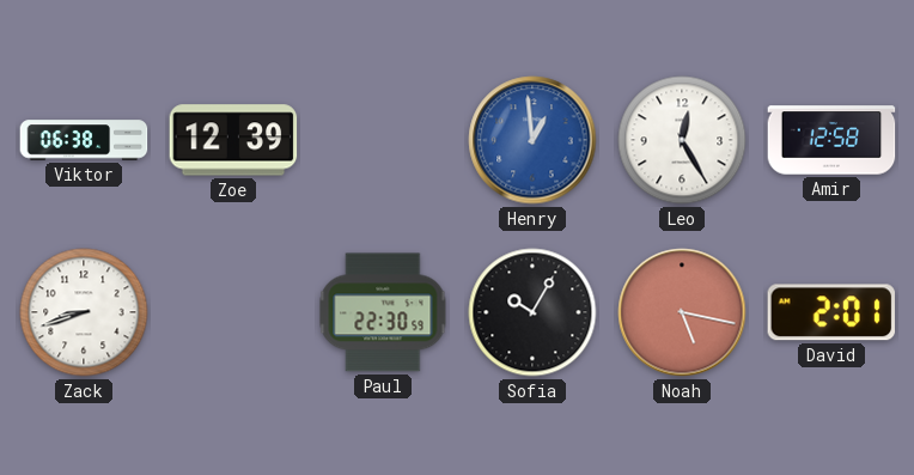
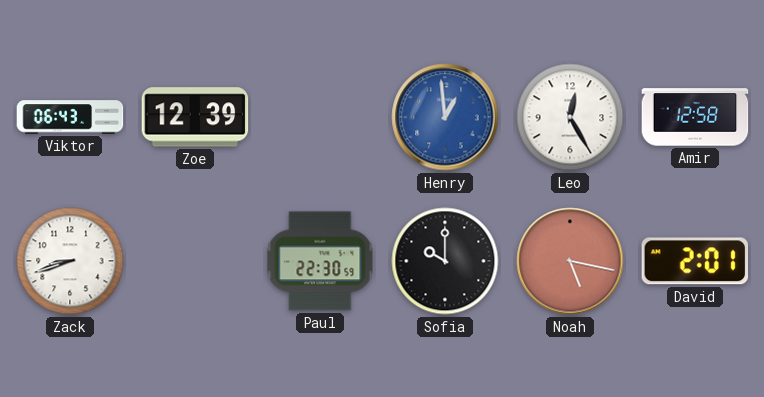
Viktor: 06:38 -> 06:43 (70, 117)
Sofia: 10:05 -> 10:00 (445, 261)
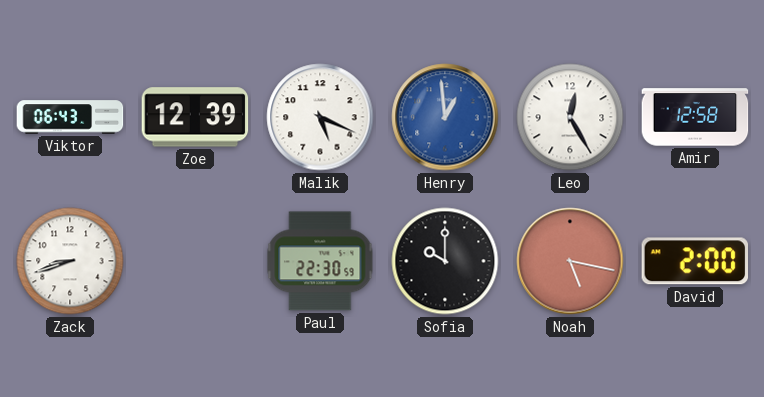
Malik: none -> 5:19 (320, 117)
David: 2:01 -> 2:00 (694, 261)
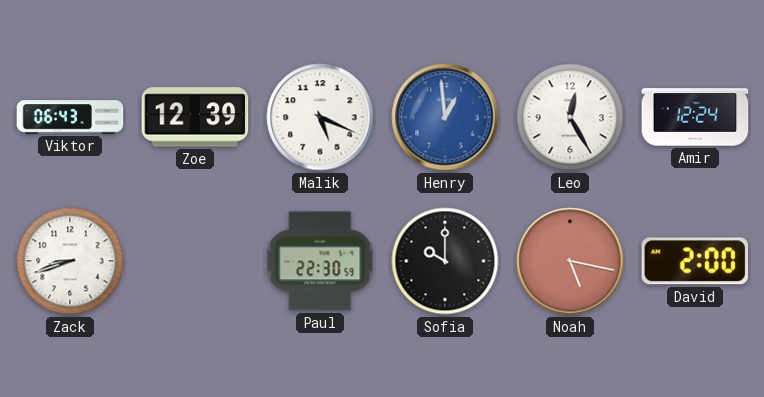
Amir: 12:58 -> 12:24 (695, 117)
